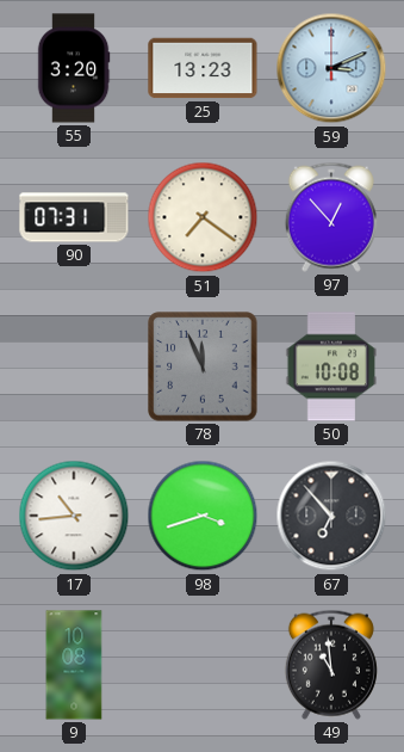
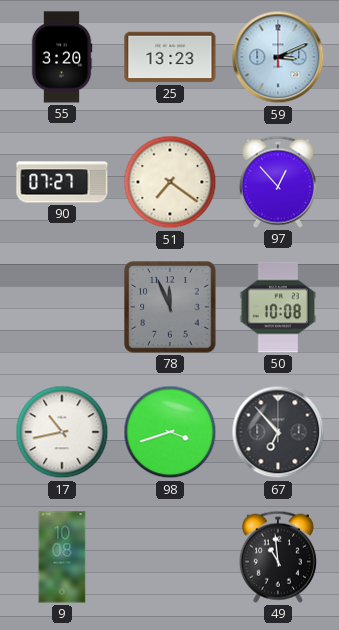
90: 07:31 -> 07:27 (62, 182)
17: 10:44 -> 10:43 (62, 432)
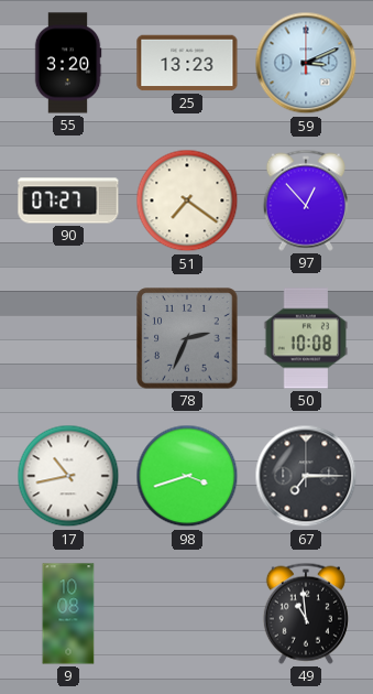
78: 11:56 -> 2:34 (187, 338)
67: 6:53 -> 7:15 (306, 476)
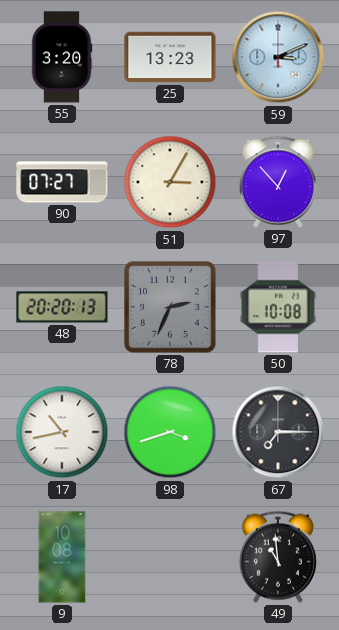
51: 7:21 -> 3:05 (170, 182)
48: none -> 20:20 (62, 307)
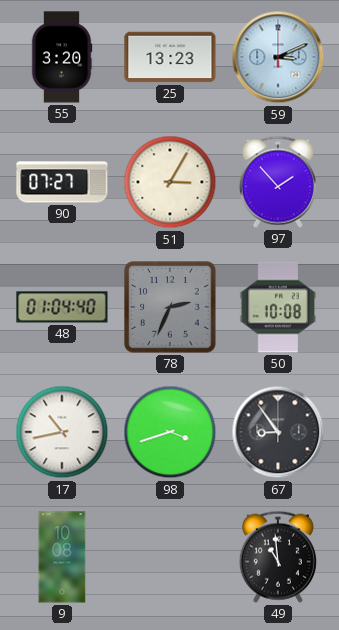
97: 12:53 -> 1:53 (278, 182)
48: 20:20 -> 01:04 (62, 307)
67: 7:15 -> 8:54 (278, 432)
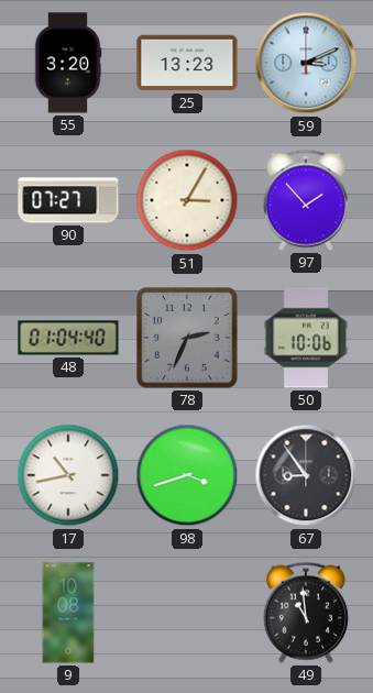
50: 10:08 -> 10:06 (306, 338)
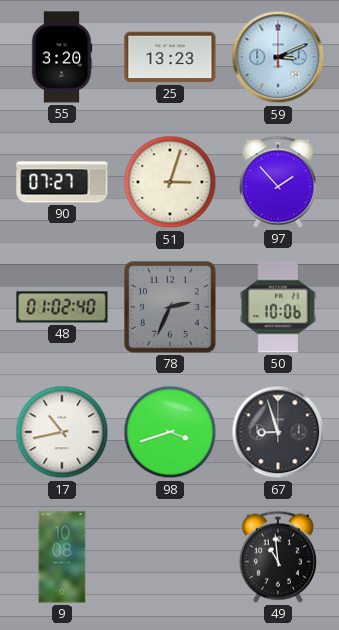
51: 3:05 -> 3:03 (170, 182)
48: 01:04 -> 01:02 (62, 307)
67: 8:54 -> 8:57 (278, 432)
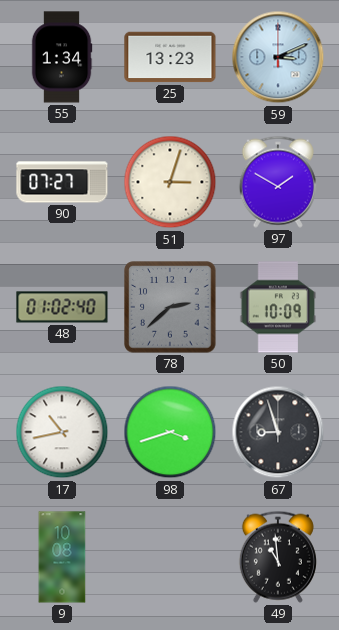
55: 3:20 -> 1:34 (62, 57)
97: 1:53 -> 1:50 (278, 182)
78: 2:34 -> 2:38 (170, 307)
50: 10:06 -> 10:09 (278, 307)
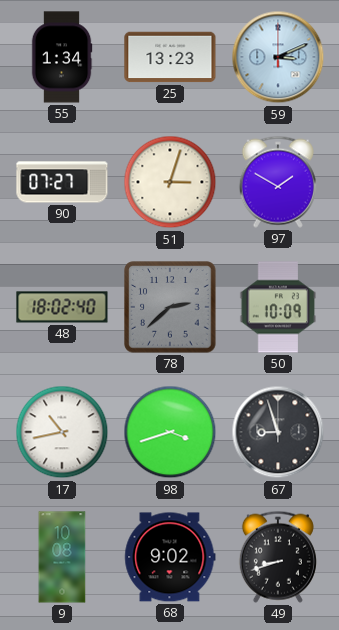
48: 01:02 -> 18:02 (62, 307)
68: none -> 9:02 (170, 557)
49: 10:59 -> 8:42 (278, 557)
